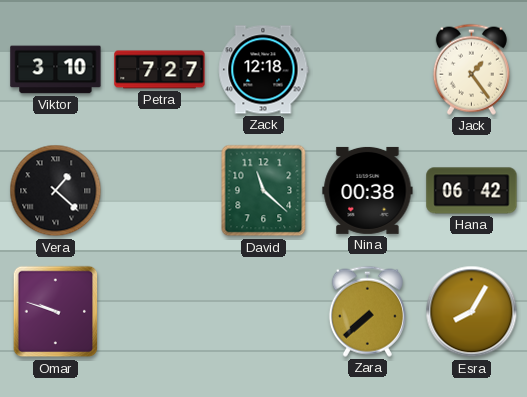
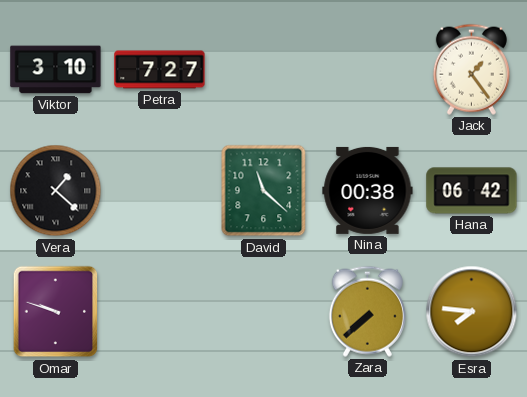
Zack: 12:18 -> none (263, 70)
Esra: 8:05 -> 7:46 (472, 312)
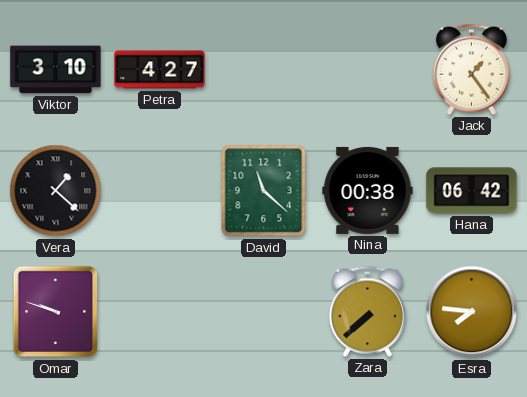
Petra: 7:27 -> 4:27 (160, 70)
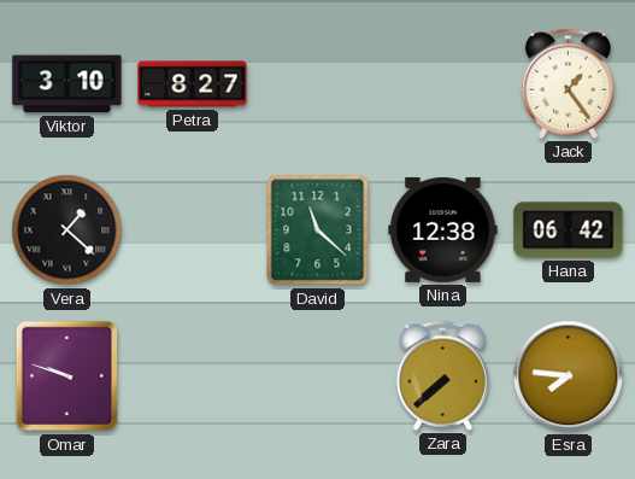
Petra: 4:27 -> 8:27 (193, 84)
Nina: 00:38 -> 12:38 (443, 229)
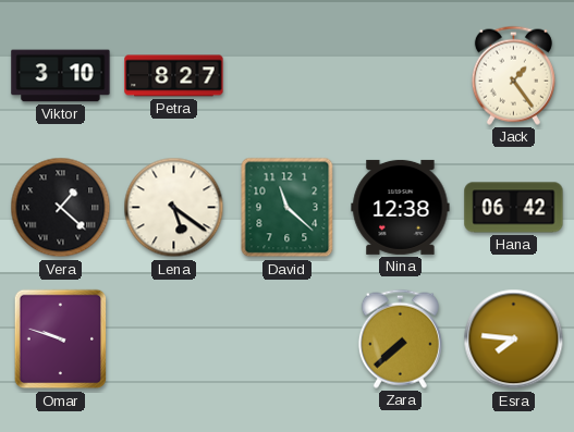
Lena: none -> 5:21 (174, 208)
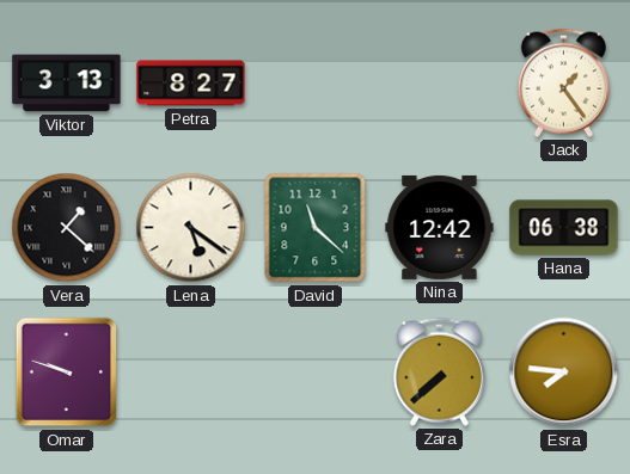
Viktor: 3:10 -> 3:13 (67, 84)
Nina: 12:38 -> 12:42 (440, 227)
Hana: 06:42 -> 06:38 (564, 228)
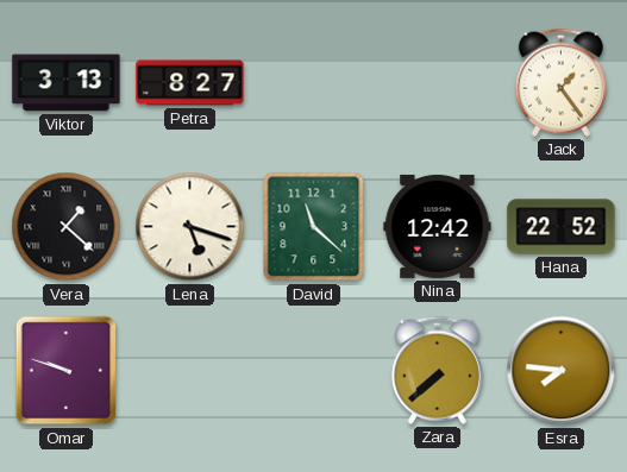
Lena: 5:21 -> 5:18 (190, 227)
Hana: 06:38 -> 22:52 (562, 227)
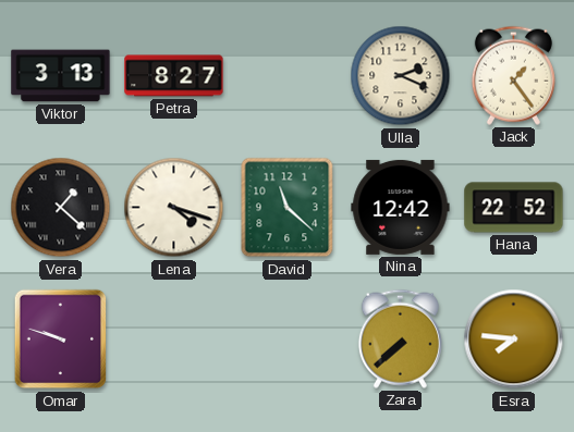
Ulla: none -> 2:19 (401, 76)
Lena: 5:18 -> 4:18 (174, 208)
